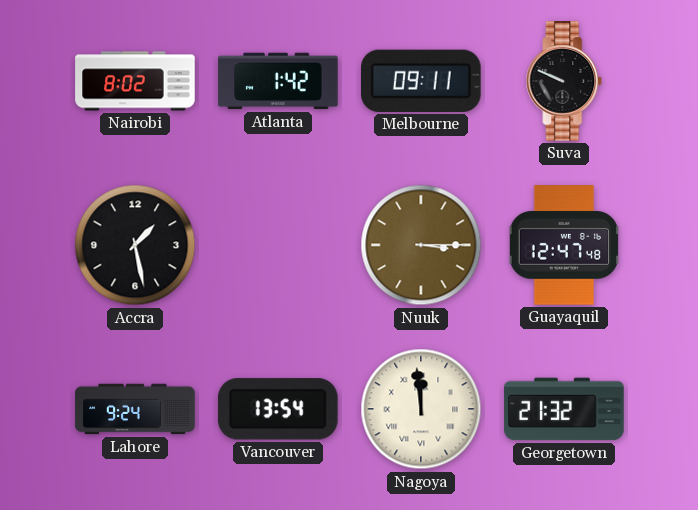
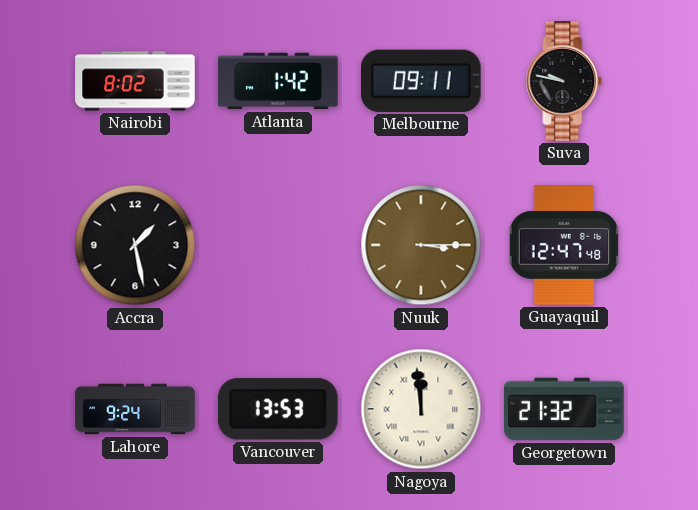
Suva: 9:49 -> 9:47 (564, 81)
Vancouver: 13:54 -> 13:53 (278, 409)
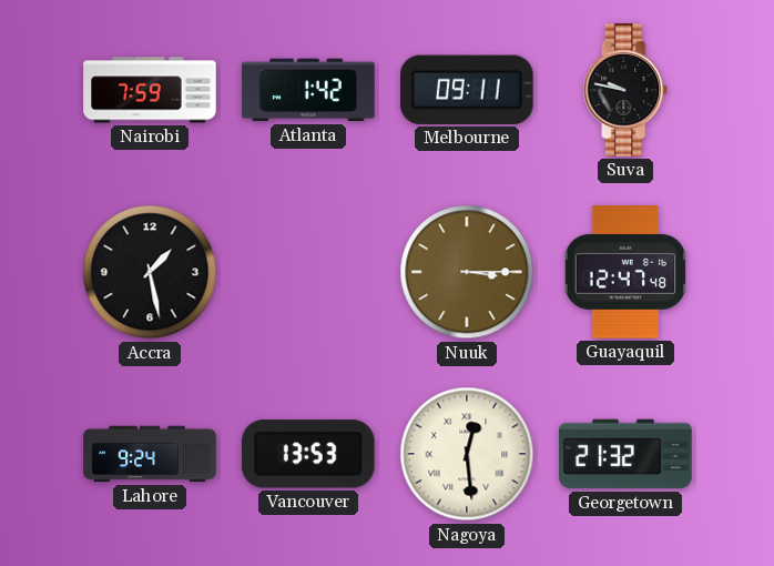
Nairobi: 8:02 -> 7:59 (150, 90)
Nagoya: 11:59 -> 12:29 (467, 454)
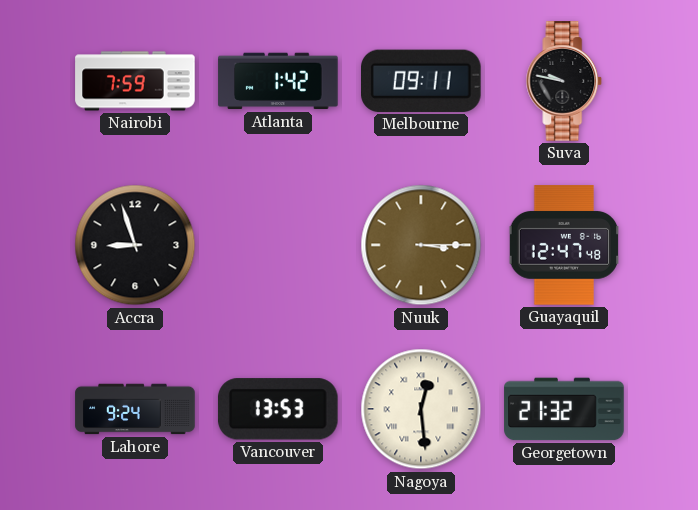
Accra: 1:28 -> 8:57 (135, 245)
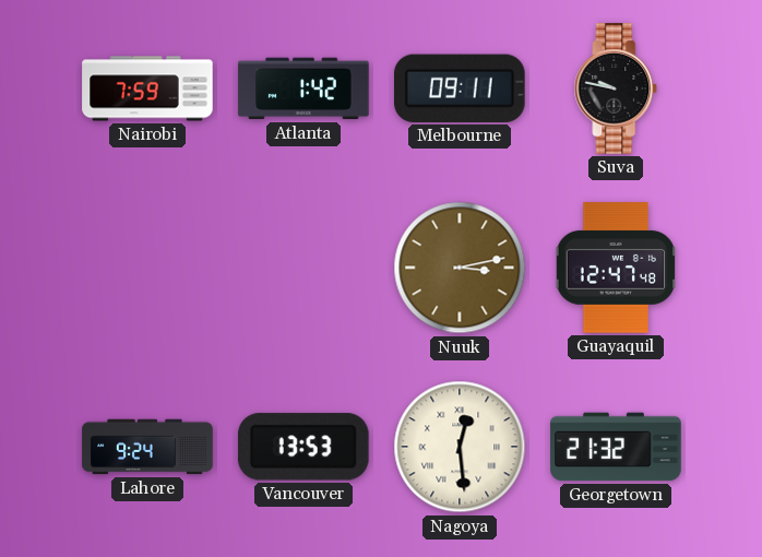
Accra: 8:57 -> none (135, 245)
Nuuk: 3:15 -> 3:13 (460, 268)
